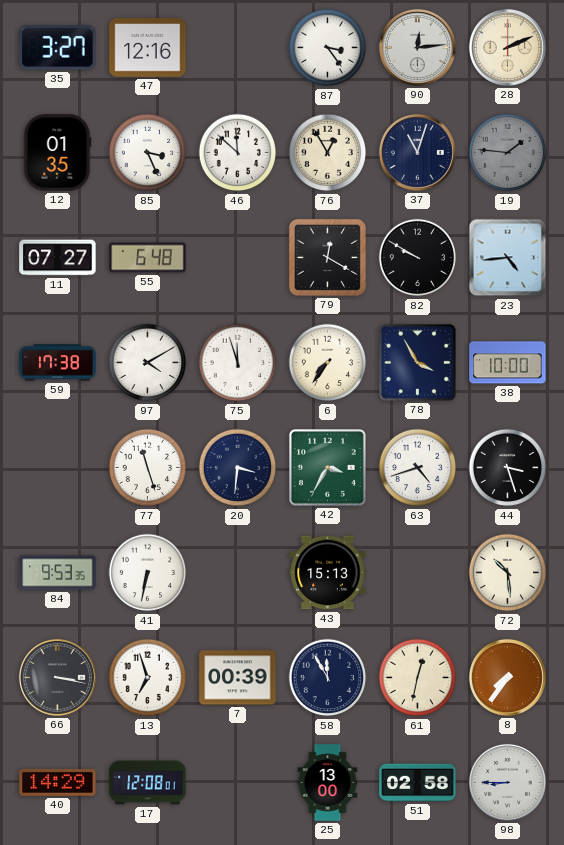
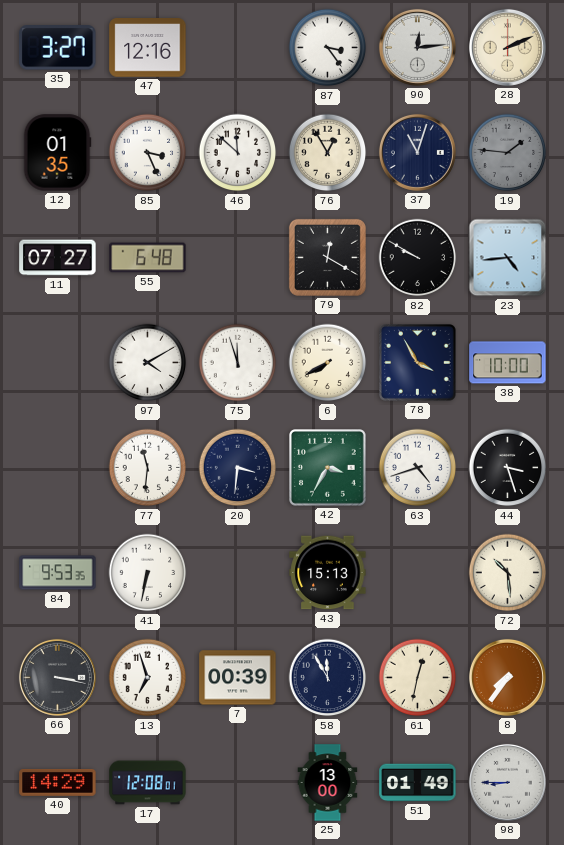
59: 17:38 -> none (58, 363)
6: 7:36 -> 7:40 (328, 363)
77: 11:27 -> 11:31 (148, 468)
51: 02:58 -> 01:49 (418, 783)
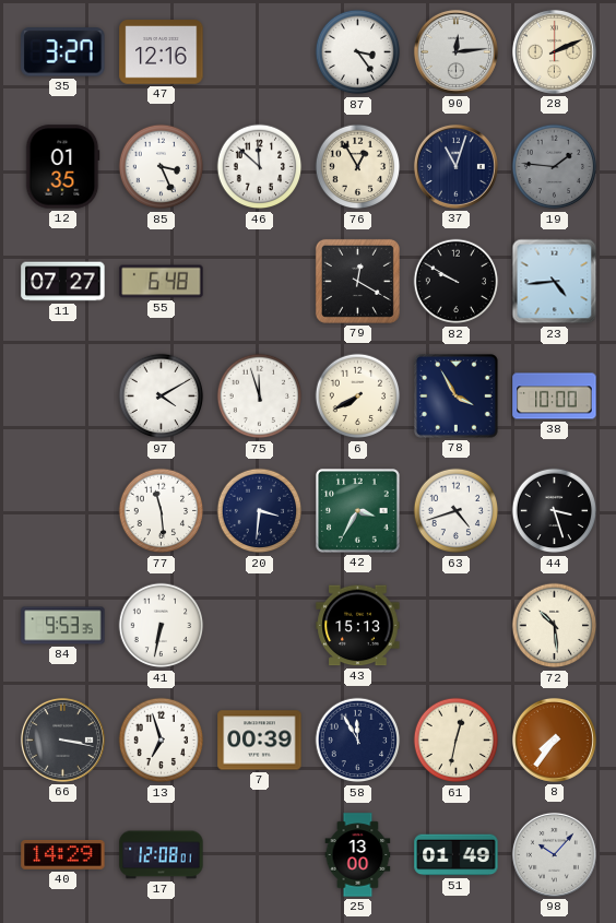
77: 11:31 -> 11:29 (162, 511)
98: 8:45 -> 10:07 (554, 854)
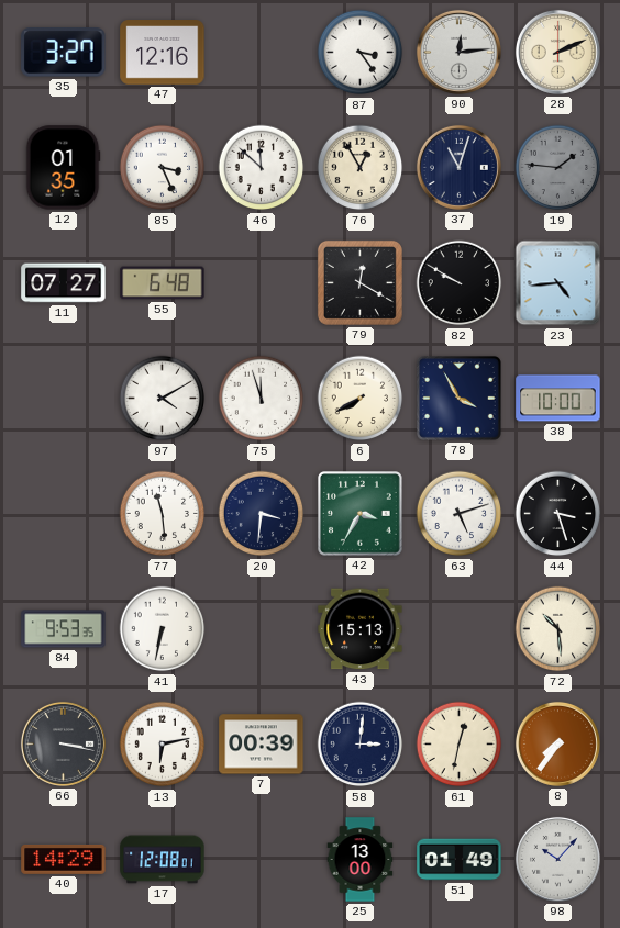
63: 4:42 -> 5:12 (460, 514)
13: 6:57 -> 6:13 (163, 745)
58: 11:55 -> 3:01 (361, 745)
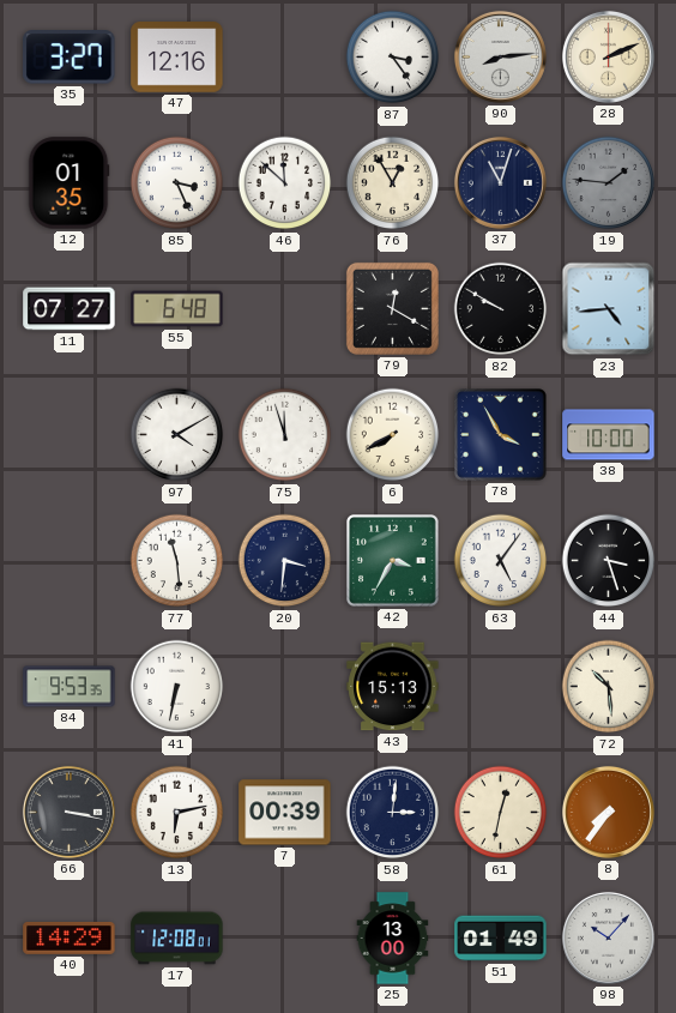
90: 12:14 -> 8:14 (500, 56)
63: 5:12 -> 5:06 (501, 561)
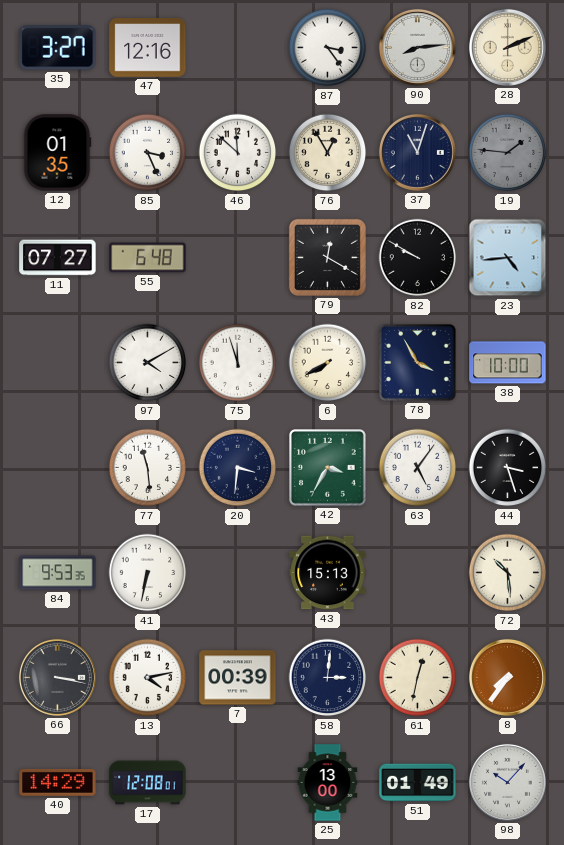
13: 6:13 -> 4:13 (148, 678)
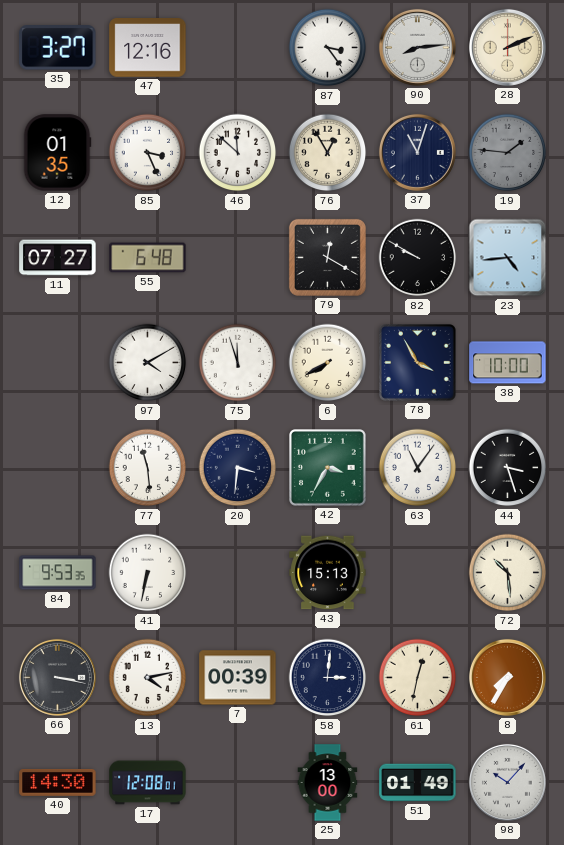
63: 5:06 -> 11:06 (418, 468)
8: 7:36 -> 7:35 (507, 677)
40: 14:29 -> 14:30 (58, 783)
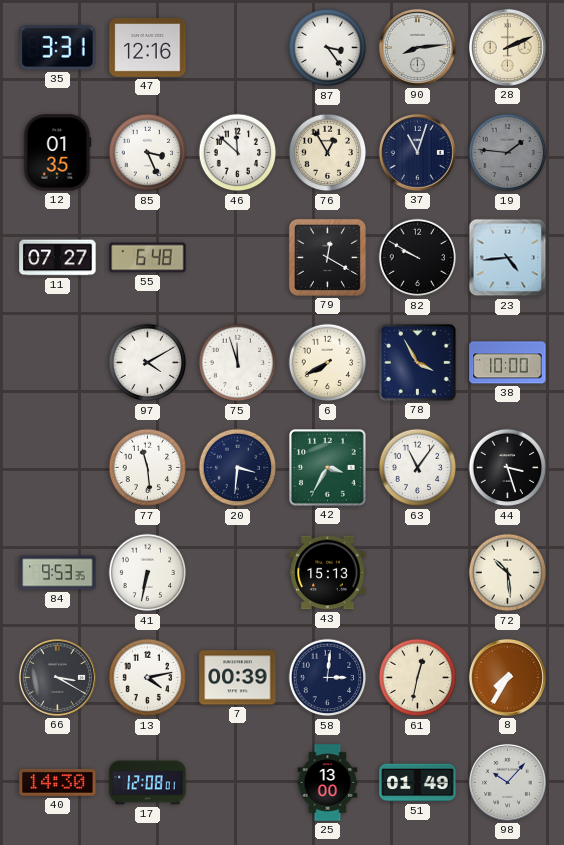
35: 3:27 -> 3:31 (58, 48)
66: 3:17 -> 3:20 (57, 677)
